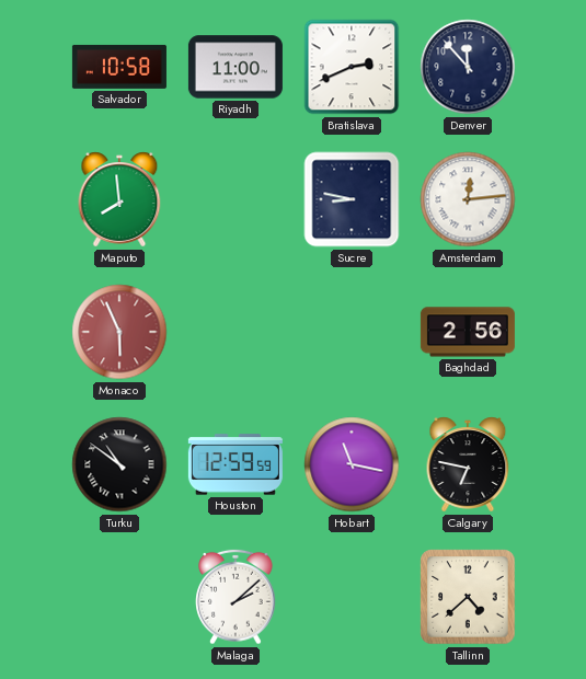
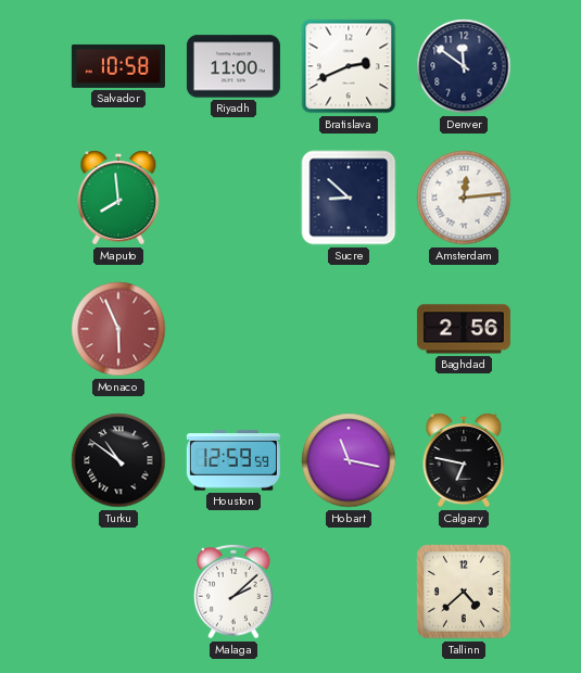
Denver: 11:53 -> 11:51 (464, 66)
Sucre: 8:47 -> 8:52 (349, 198)
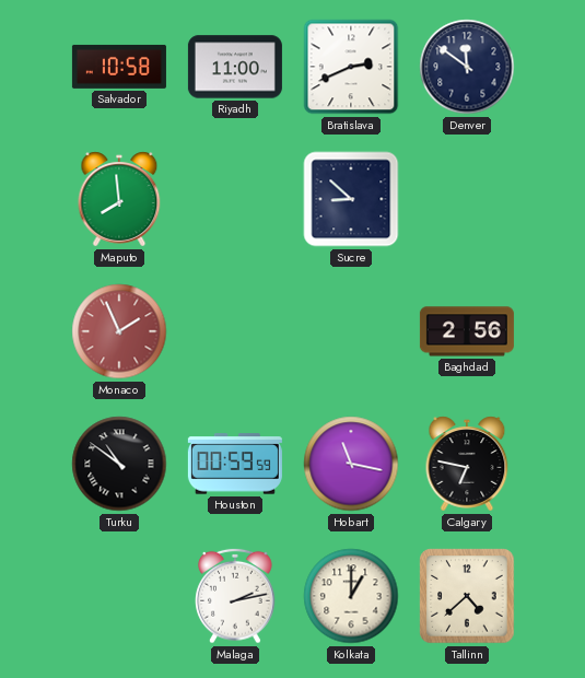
Amsterdam: 12:14 -> none (464, 198)
Monaco: 5:56 -> 1:56 (119, 331)
Houston: 12:59 -> 00:59 (235, 464)
Malaga: 2:08 -> 2:13 (235, 596)
Kolkata: none -> 1:00 (351, 596)
